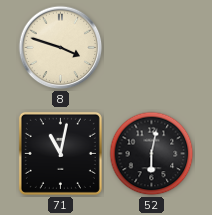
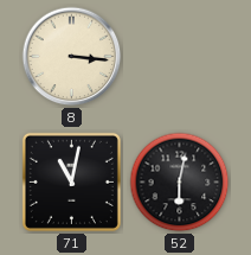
8: 3:48 -> 3:16 (72, 57)
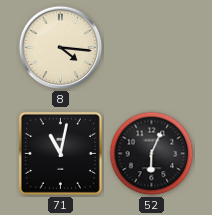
8: 3:16 -> 4:16 (61, 48)
52: 6:02 -> 6:04 (152, 154)
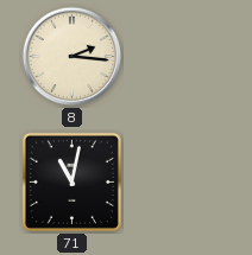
8: 4:16 -> 2:16 (73, 57)
52: 6:04 -> none (152, 154)
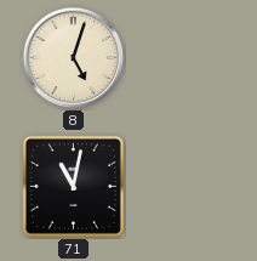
8: 2:16 -> 5:03 (74, 58)
